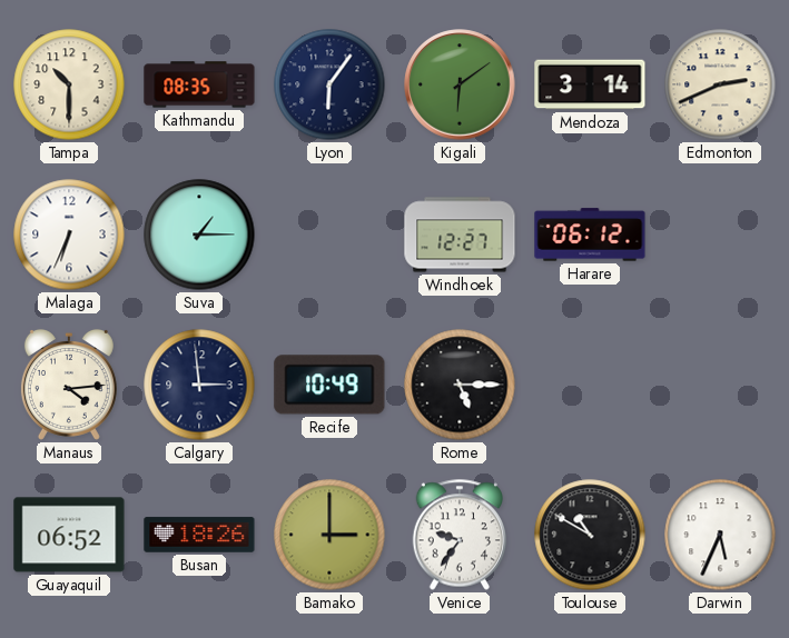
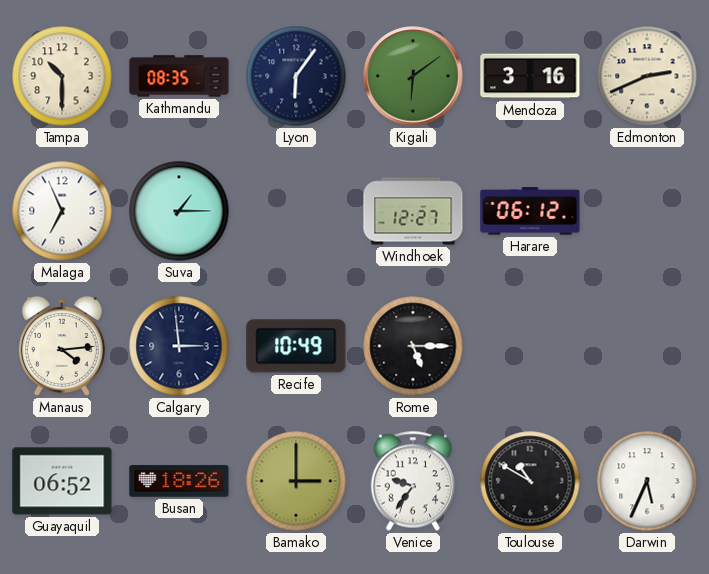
Mendoza: 3:14 -> 3:16 (530, 76)
Malaga: 6:34 -> 6:56 (62, 211)
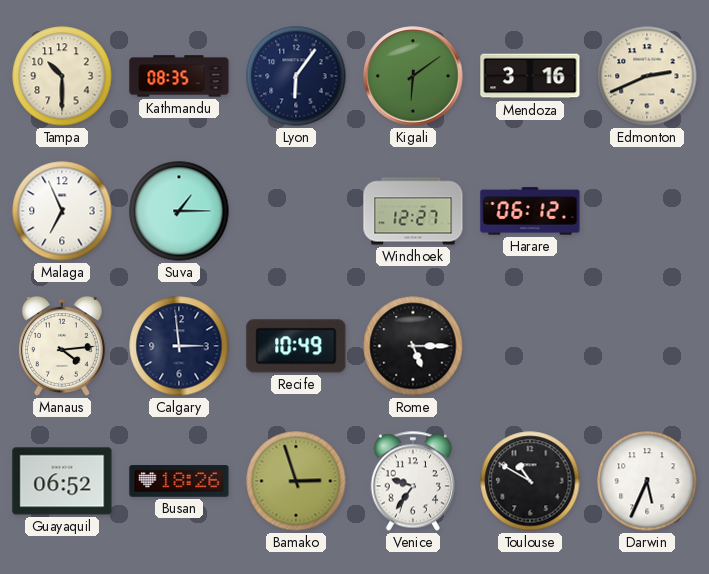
Bamako: 3:00 -> 2:57 (296, 481)
